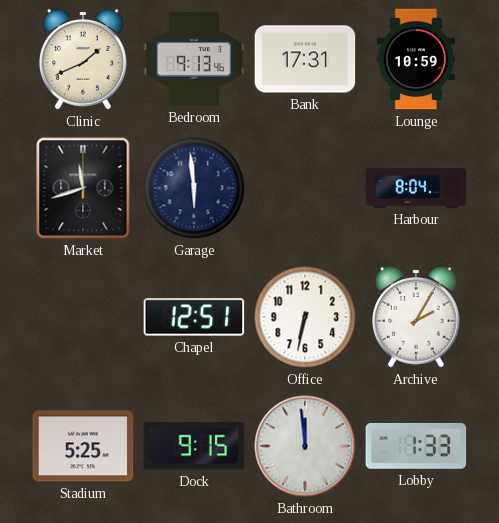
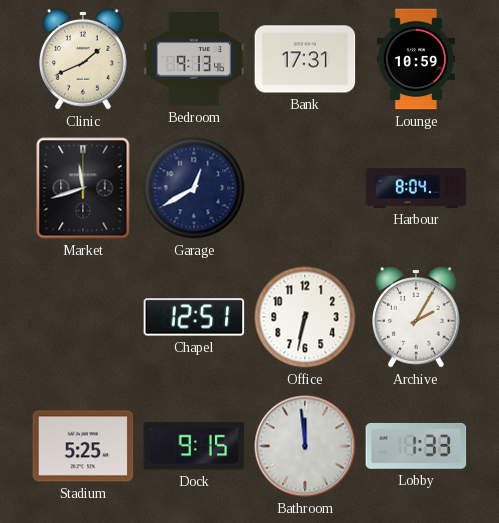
Garage: 5:59 -> 12:40 (194, 188)
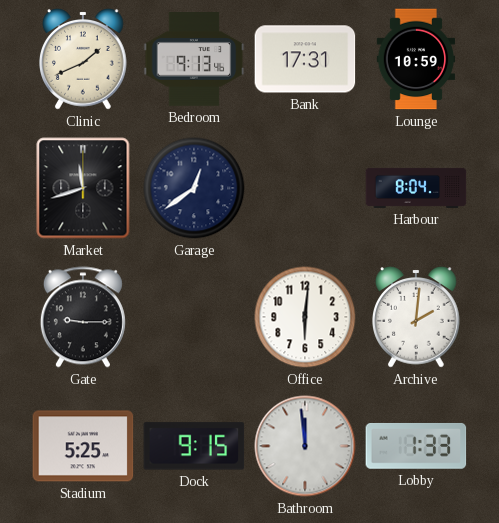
Garage: 12:40 -> 12:39 (194, 188)
Gate: none -> 9:15 (83, 317)
Chapel: 12:51 -> none (194, 317)
Office: 6:32 -> 6:01 (305, 317)
Archive: 2:05 -> 2:01 (417, 317)
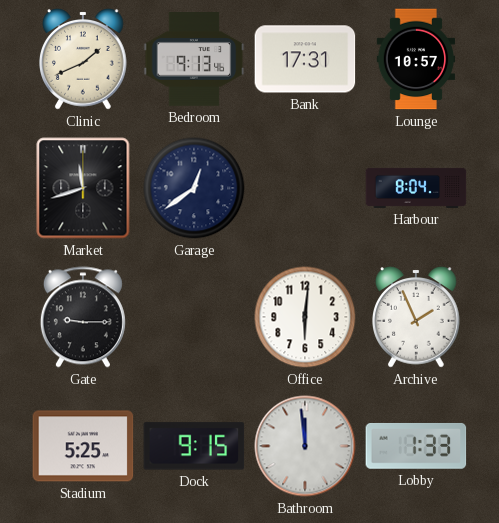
Lounge: 10:59 -> 10:57 (416, 59)
Archive: 2:01 -> 1:56 (417, 317)
